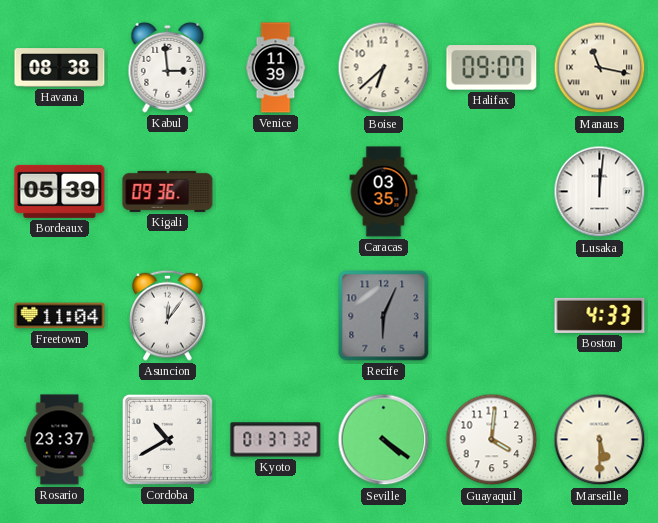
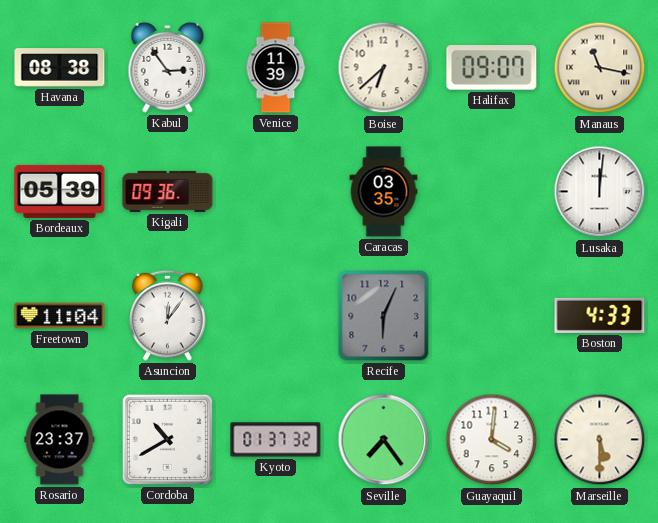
Kabul: 2:59 -> 2:54 (168, 67)
Seville: 4:21 -> 7:24 (384, 440)
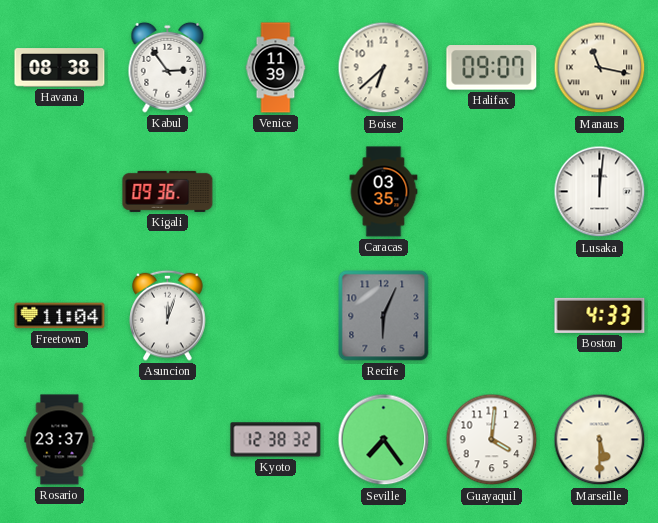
Bordeaux: 05:39 -> none (60, 191)
Asuncion: 12:06 -> 12:03 (168, 315)
Cordoba: 10:40 -> none (167, 439)
Kyoto: 01:37 -> 12:38 (276, 440)
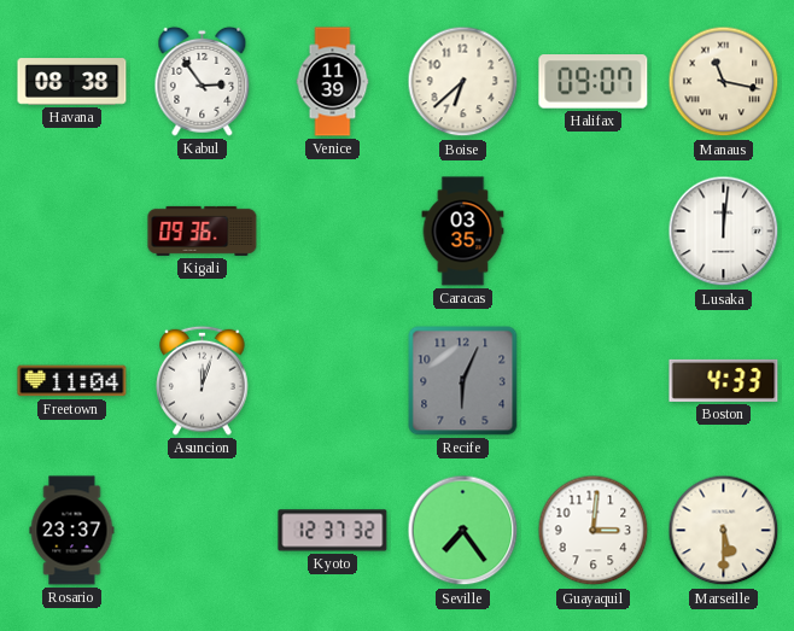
Kyoto: 12:38 -> 12:37 (333, 531)
Guayaquil: 4:01 -> 3:01 (594, 531)
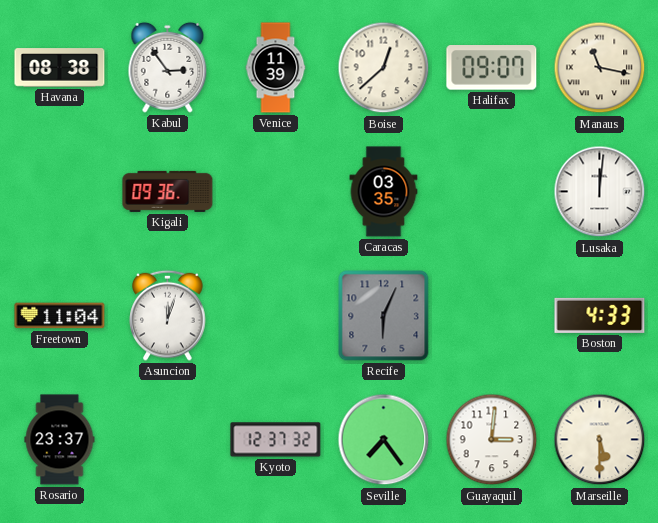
Boise: 6:38 -> 12:38 (384, 68)
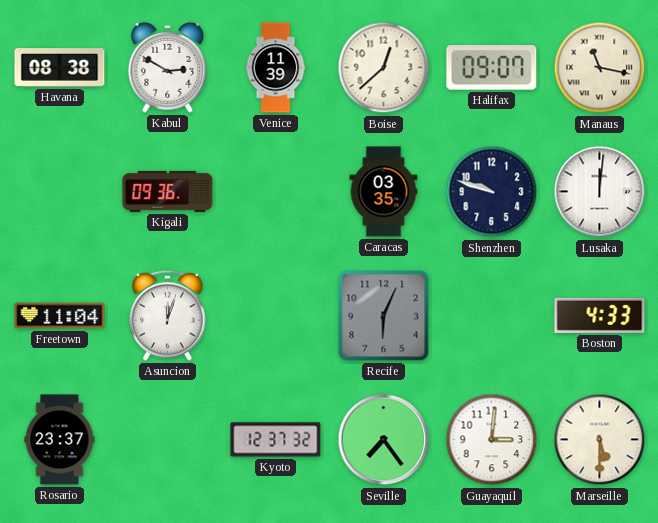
Kabul: 2:54 -> 2:50 (168, 67)
Shenzhen: none -> 9:48 (492, 192)
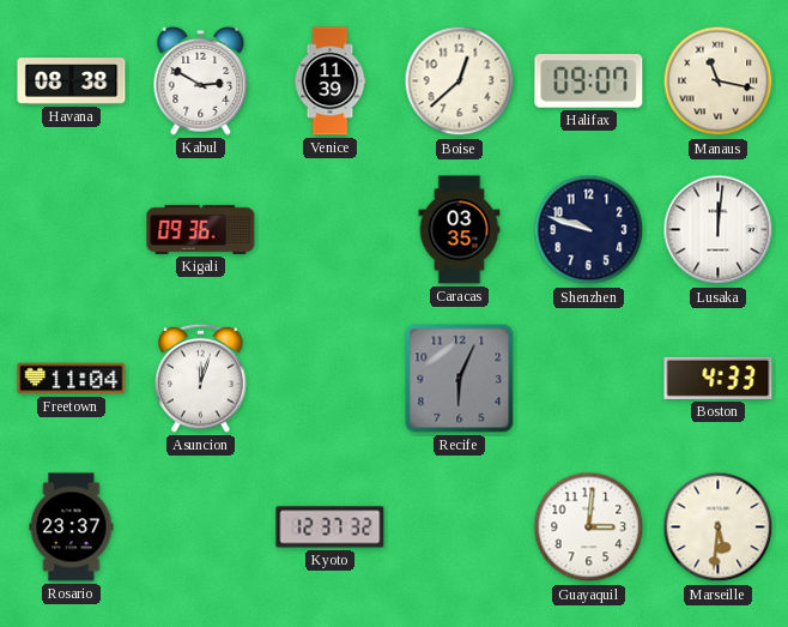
Seville: 7:24 -> none (384, 440)
Marseille: 5:30 -> 5:31 (719, 527)
